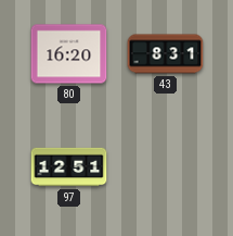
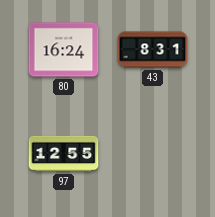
80: 16:20 -> 16:24 (64, 50)
97: 12:51 -> 12:55 (64, 154)
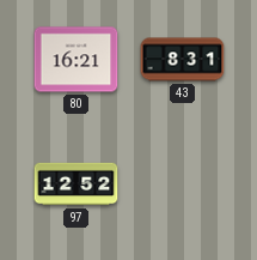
80: 16:24 -> 16:21 (77, 60)
97: 12:55 -> 12:52 (77, 185)
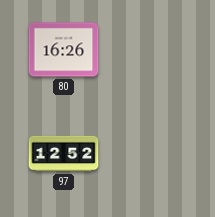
80: 16:21 -> 16:26 (64, 50)
43: 8:31 -> none (183, 60)
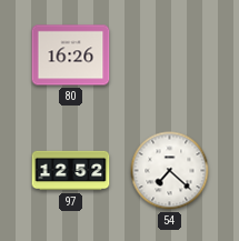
54: none -> 7:22 (170, 171)
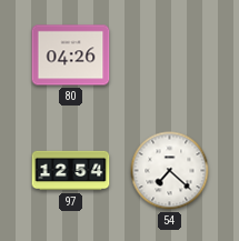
80: 16:26 -> 04:26 (71, 56)
97: 12:52 -> 12:54 (71, 171)
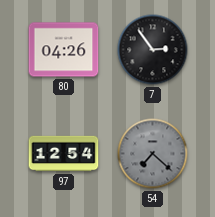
7: none -> 2:54 (153, 50)
54 dial: white -> grey (153, 154)
